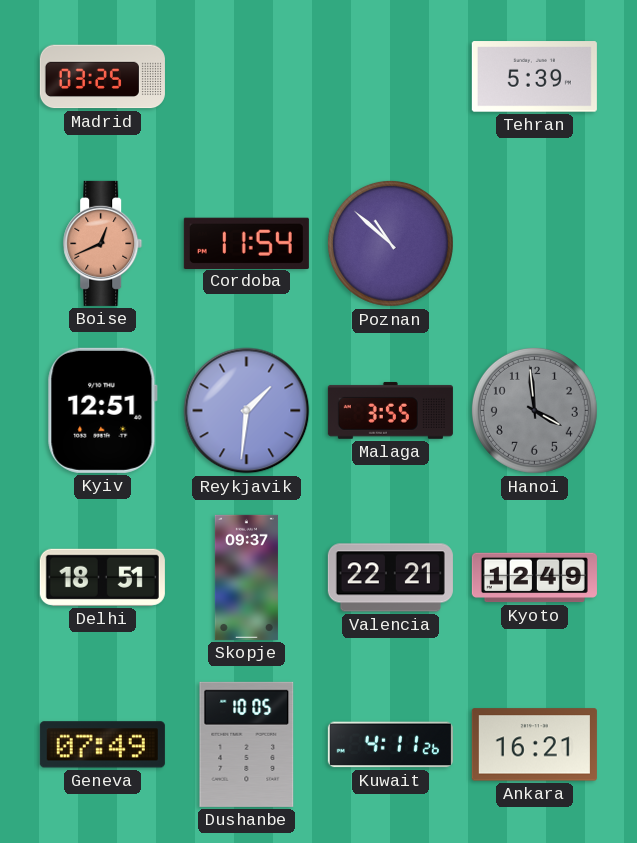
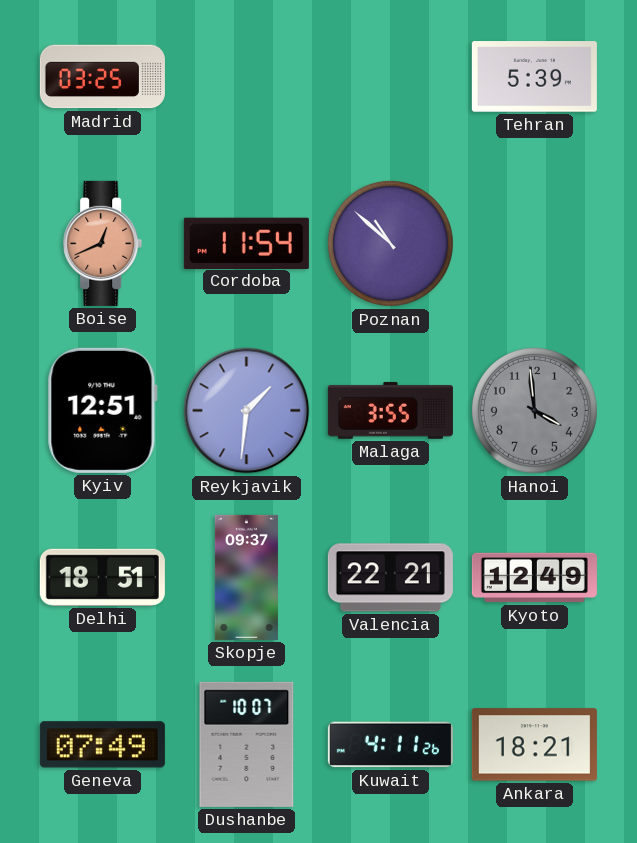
Dushanbe: 10:05 -> 10:07 (247, 744)
Ankara: 16:21 -> 18:21 (534, 745)
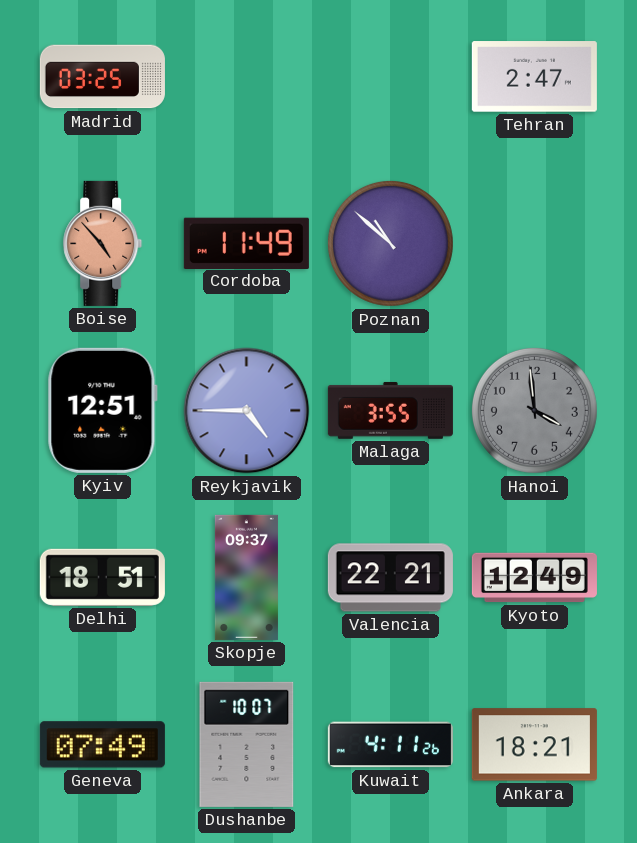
Tehran: 5:39 -> 2:47 (534, 77)
Boise: 12:41 -> 4:53 (103, 243)
Cordoba: 11:54 -> 11:49 (246, 243)
Reykjavik: 1:31 -> 4:45 (247, 411)
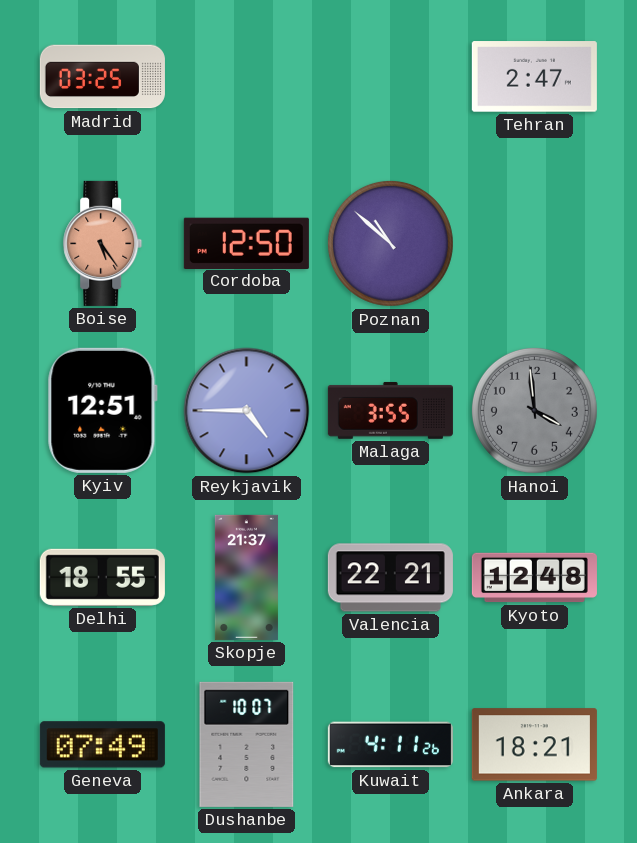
Boise: 4:53 -> 5:24 (103, 243)
Cordoba: 11:49 -> 12:50 (246, 243)
Delhi: 18:51 -> 18:55 (102, 577)
Skopje: 09:37 -> 21:37 (246, 577)
Kyoto: 12:49 -> 12:48 (534, 578)
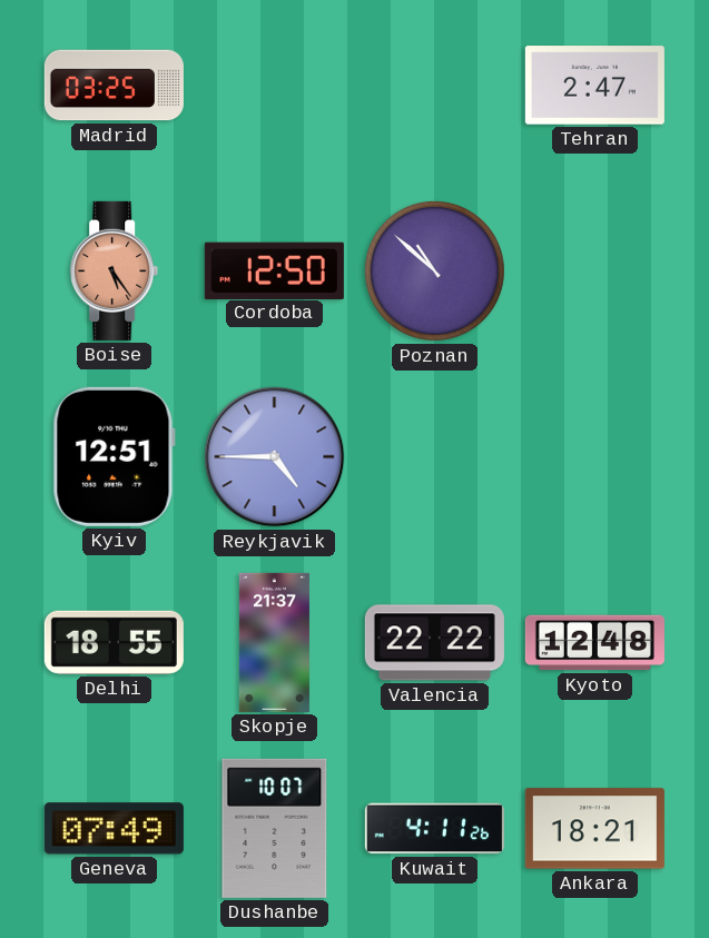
Malaga: 3:55 -> none (390, 410)
Hanoi: 3:59 -> none (534, 410)
Valencia: 22:21 -> 22:22 (434, 643)
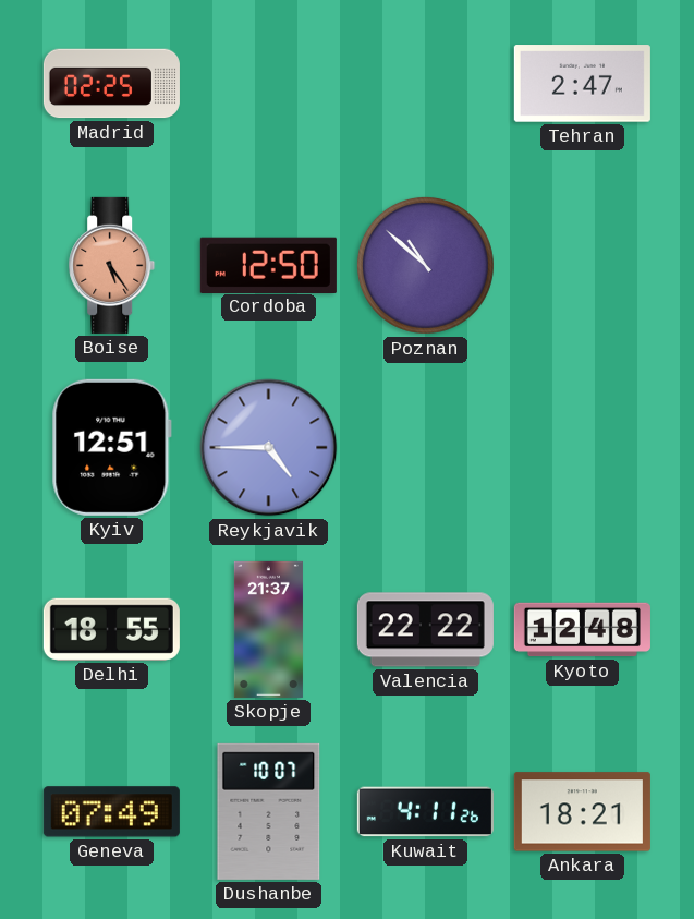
Madrid: 03:25 -> 02:25 (111, 84)
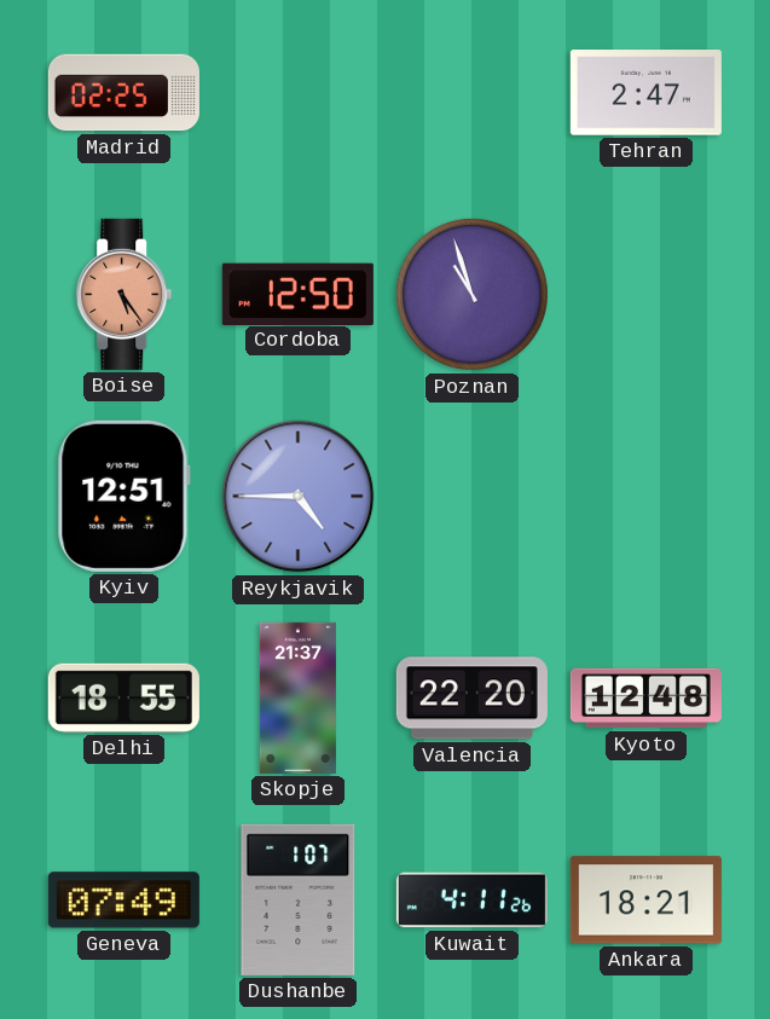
Poznan: 10:52 -> 10:57 (471, 294)
Valencia: 22:22 -> 22:20 (471, 699)
Dushanbe: 10:07 -> 1:07 (299, 899)
